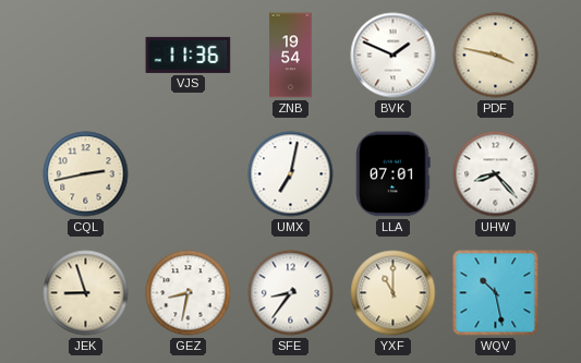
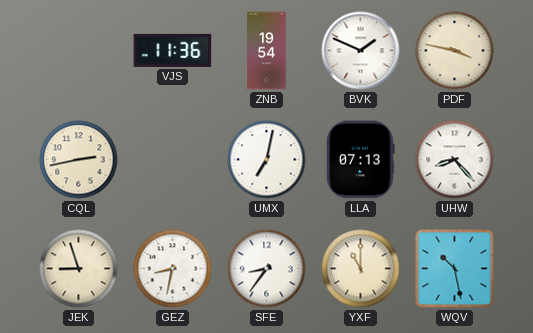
LLA: 07:01 -> 07:13 (361, 160)
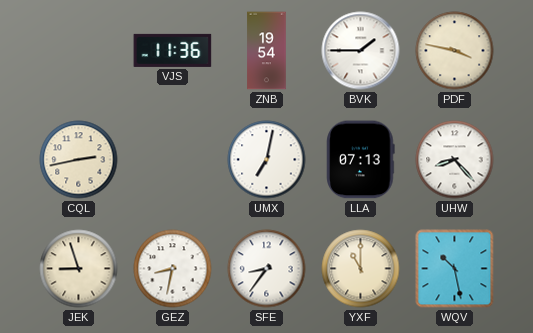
BVK: 1:49 -> 1:45 (361, 51)
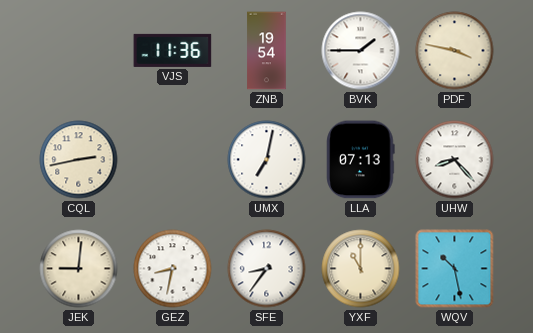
JEK: 8:57 -> 9:01 (79, 269)
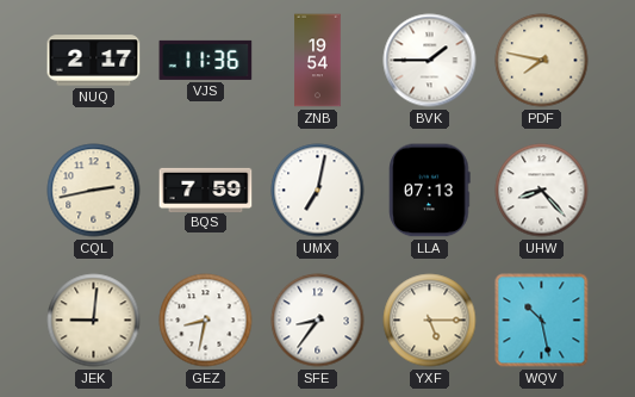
NUQ: none -> 2:17 (94, 61)
PDF: 3:47 -> 7:47 (542, 61)
BQS: none -> 7:59 (206, 190)
YXF: 11:00 -> 5:15 (430, 321)
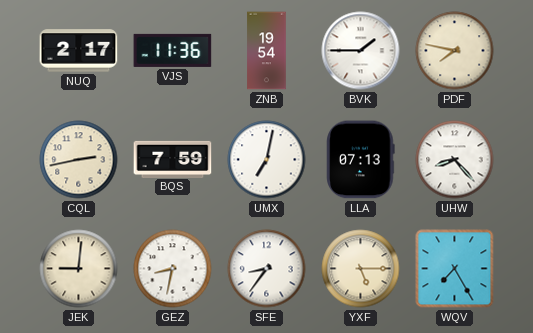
WQV: 10:28 -> 7:25 (455, 269)
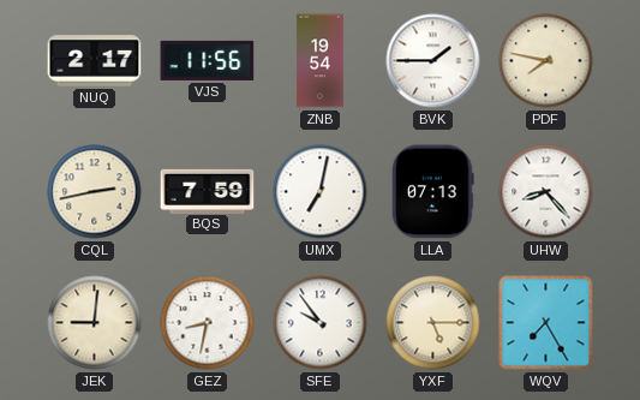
VJS: 11:36 -> 11:56 (208, 60)
SFE: 8:36 -> 9:54 (321, 323)
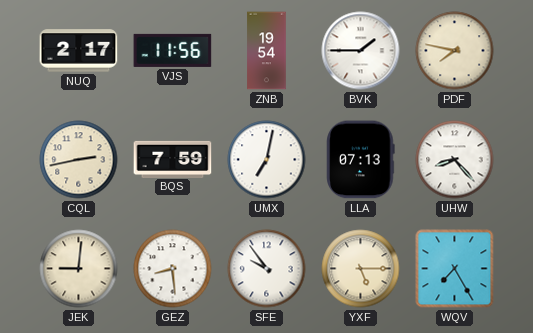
GEZ: 8:32 -> 8:29 (173, 269)
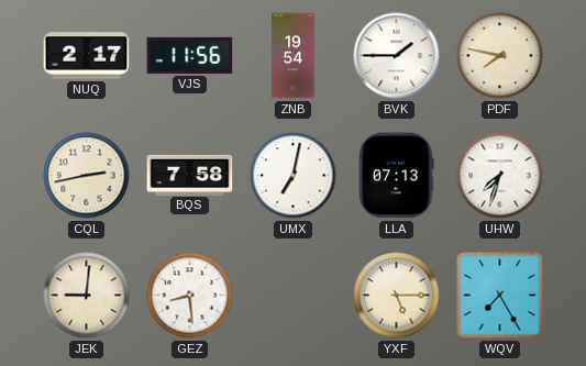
BQS: 7:59 -> 7:58 (190, 175)
UHW: 8:23 -> 7:33 (500, 176)
SFE: 9:54 -> none (267, 269)
